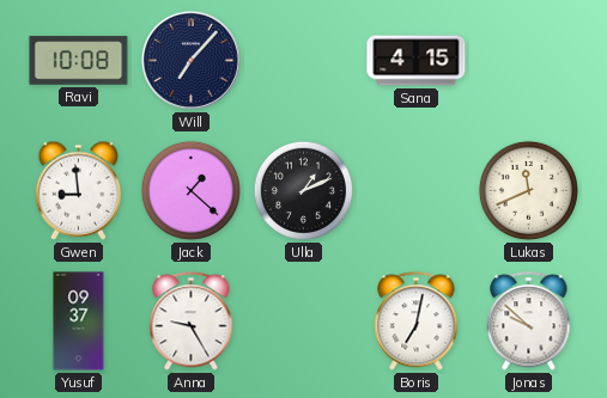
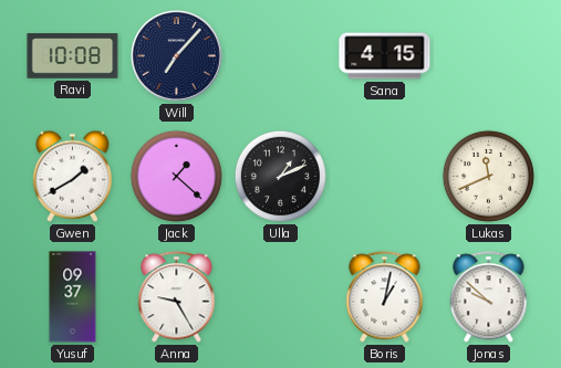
Gwen: 8:59 -> 1:40 (72, 176)
Boris: 7:02 -> 1:02 (385, 297)
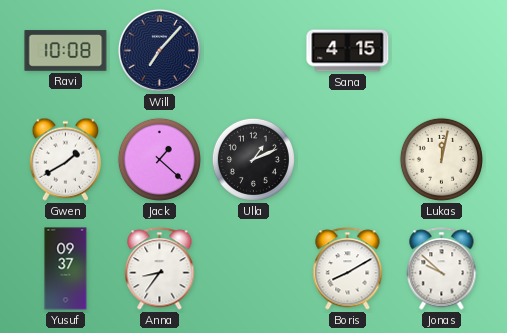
Lukas: 11:41 -> 12:02 (441, 159)
Anna: 9:25 -> 8:36 (160, 269)
Boris: 1:02 -> 8:10 (348, 269)
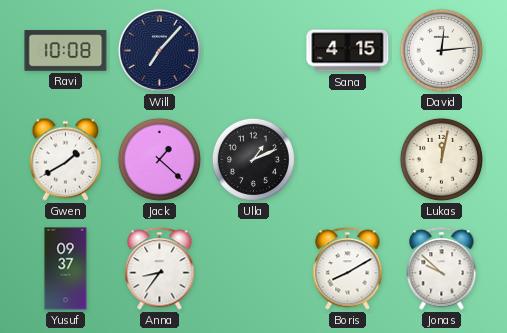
David: none -> 12:14 (441, 50)
